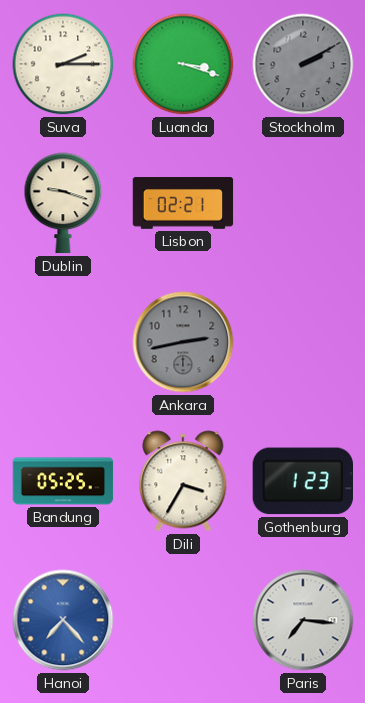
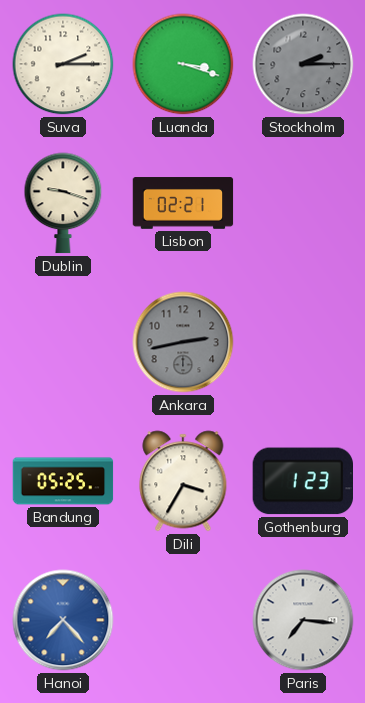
Stockholm: 2:10 -> 2:15 (303, 64)
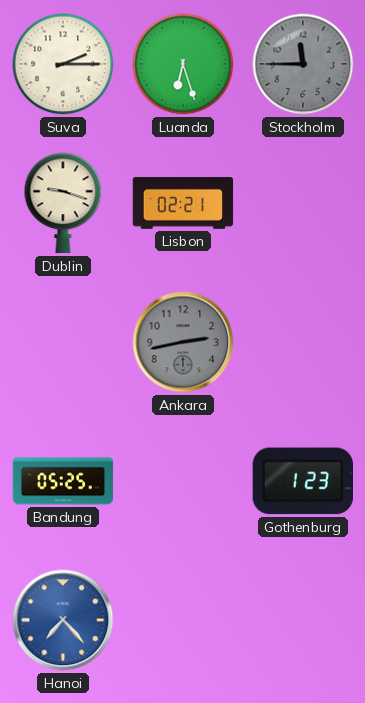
Luanda: 3:18 -> 6:27 (183, 64)
Stockholm: 2:15 -> 11:45 (303, 64)
Dili: 3:35 -> none (183, 481)
Paris: 7:16 -> none (303, 620)
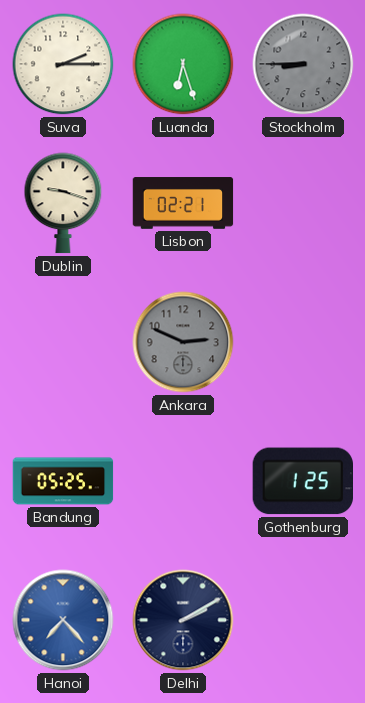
Stockholm: 11:45 -> 8:45 (303, 64)
Ankara: 2:43 -> 2:49 (183, 342)
Gothenburg: 1:23 -> 1:25 (302, 481)
Delhi: none -> 2:10 (183, 620)
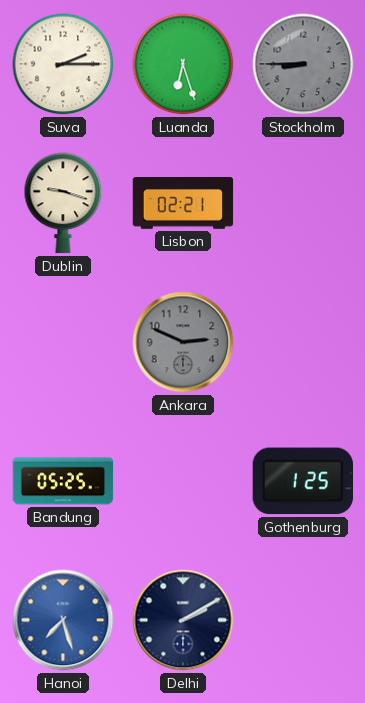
Hanoi: 7:23 -> 7:27 (63, 620)
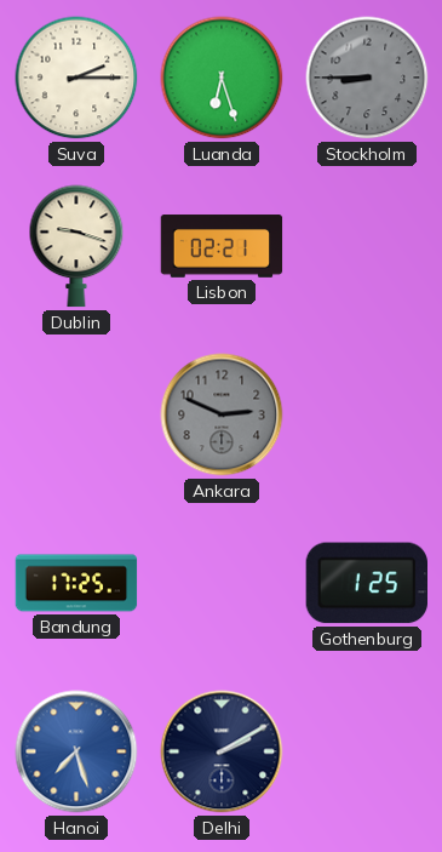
Bandung: 05:25 -> 17:25 (76, 583)
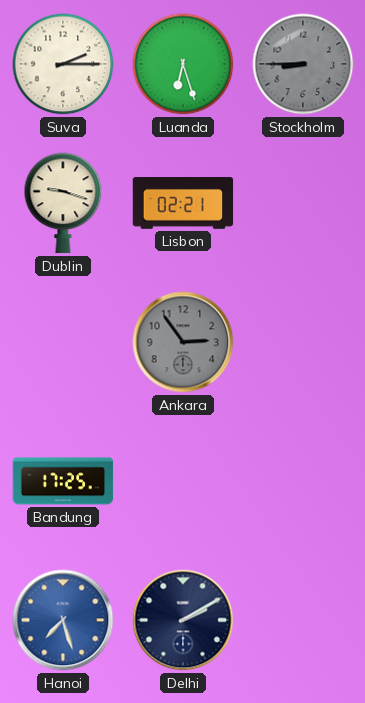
Ankara: 2:49 -> 2:54 (183, 342)
Gothenburg: 1:25 -> none (366, 583)
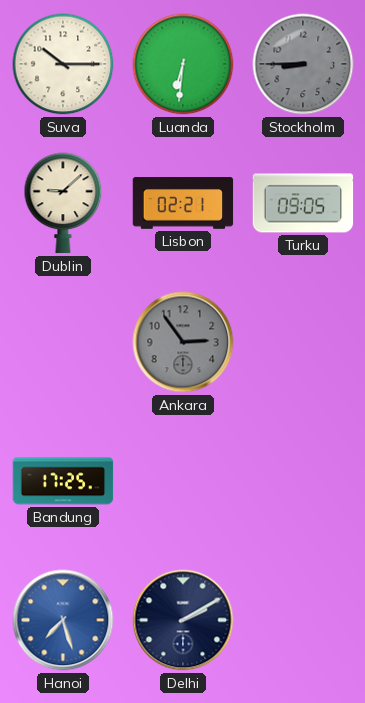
Suva: 2:15 -> 10:15 (63, 64)
Luanda: 6:27 -> 6:31 (183, 64)
Dublin: 9:18 -> 9:08 (63, 203)
Turku: none -> 09:05 (303, 203)
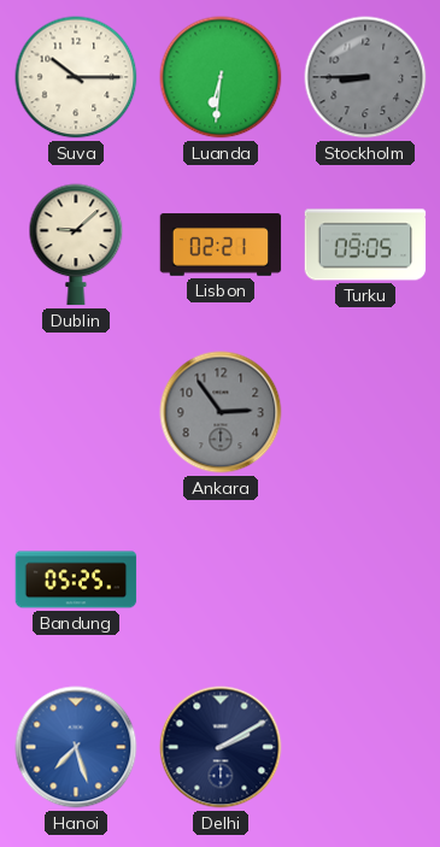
Bandung: 17:25 -> 05:25 (76, 580)
